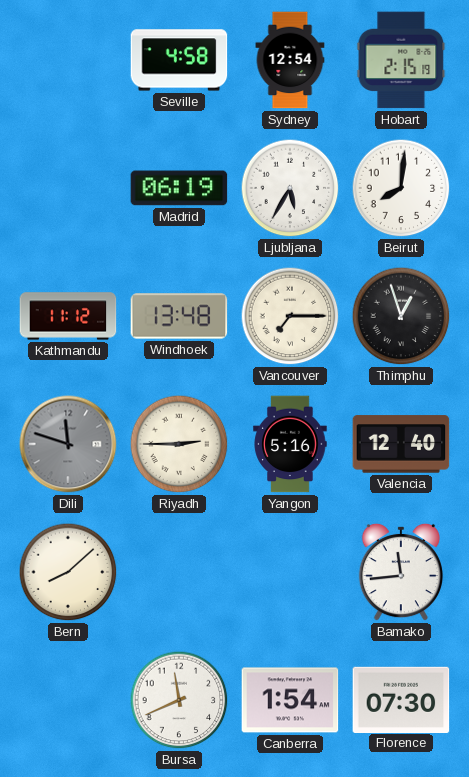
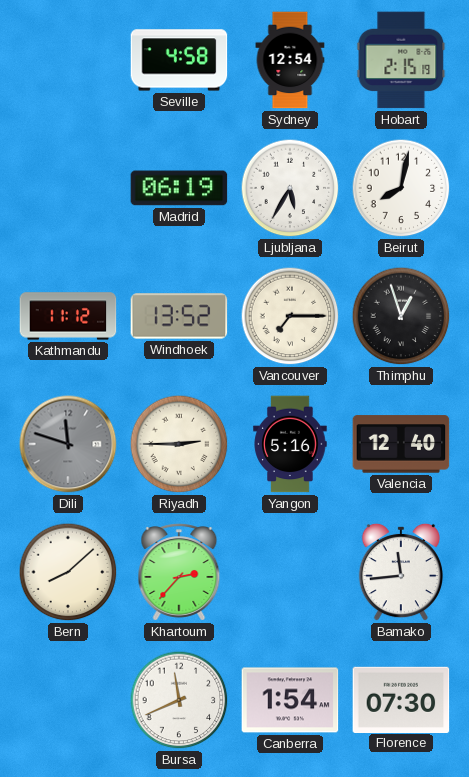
Beirut: 8:01 -> 8:02 (401, 188)
Windhoek: 13:48 -> 13:52 (179, 316)
Khartoum: none -> 2:37 (179, 572)
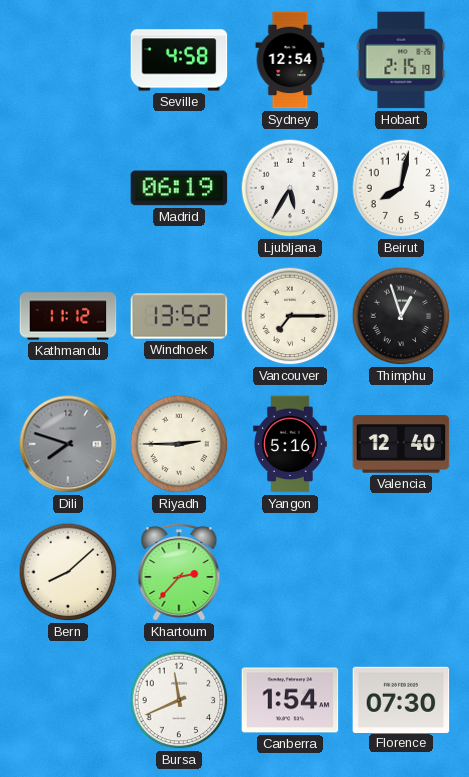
Dili: 11:48 -> 7:48 (68, 444)
Bamako: 11:44 -> none (401, 572)
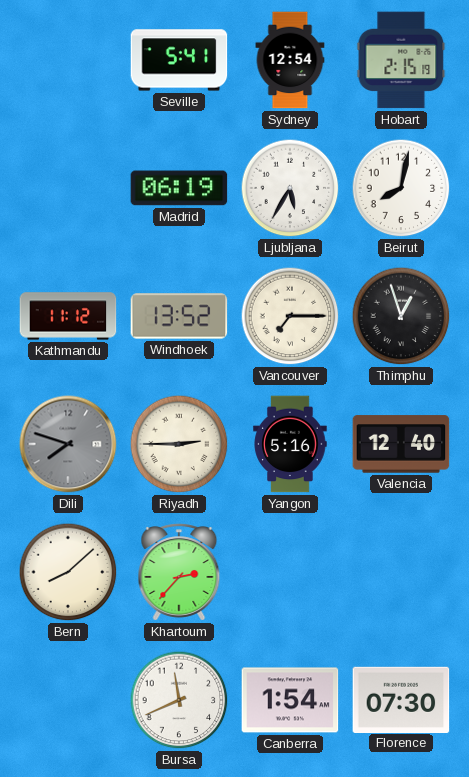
Seville: 4:58 -> 5:41 (179, 60)
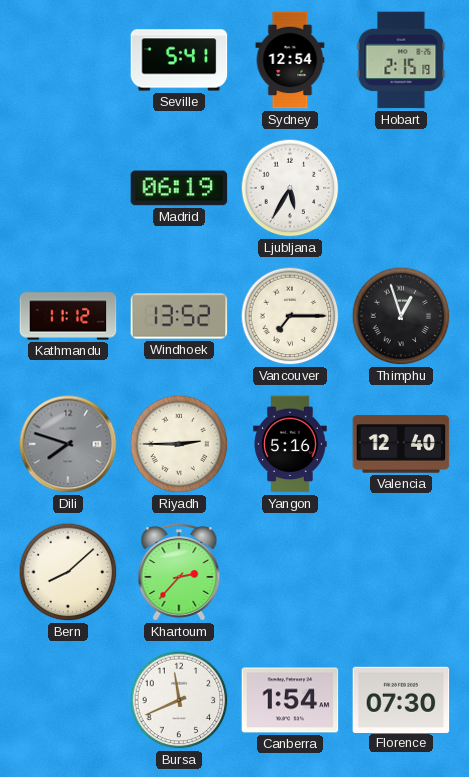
Beirut: 8:02 -> none (401, 188)
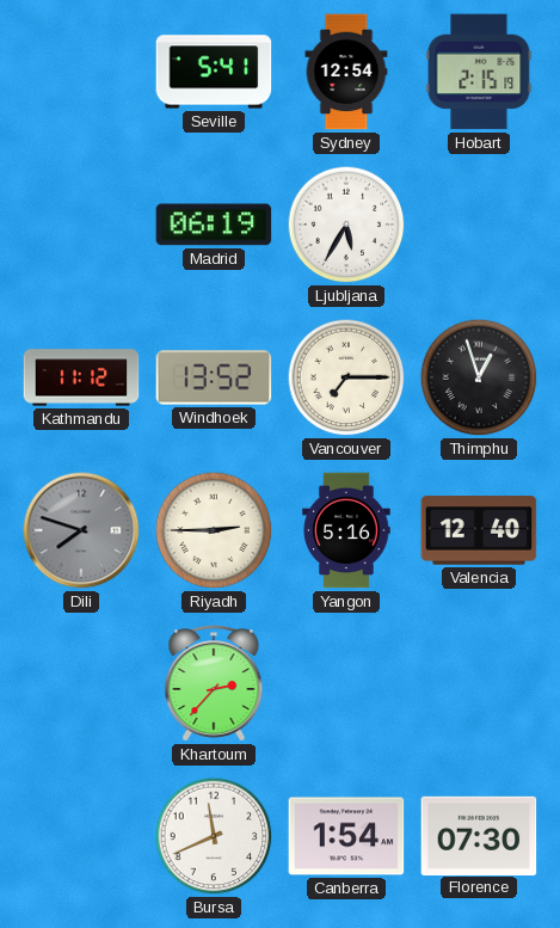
Bern: 8:08 -> none (68, 572)
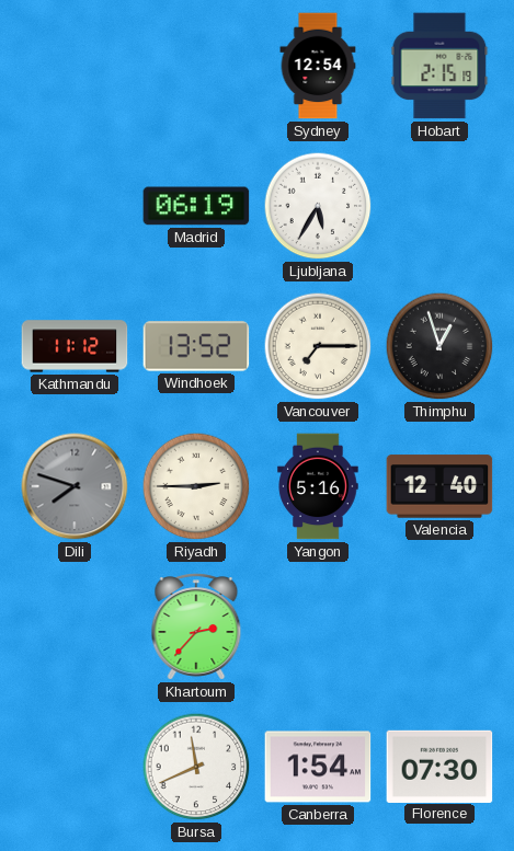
Seville: 5:41 -> none (214, 72)
